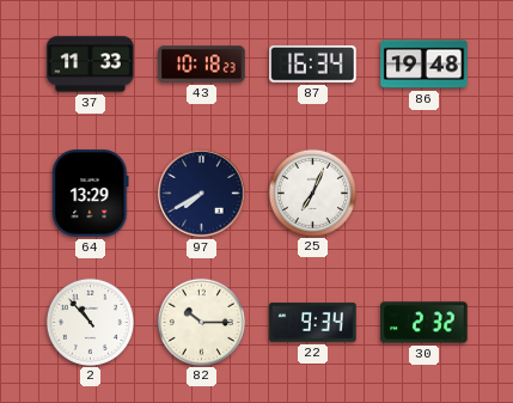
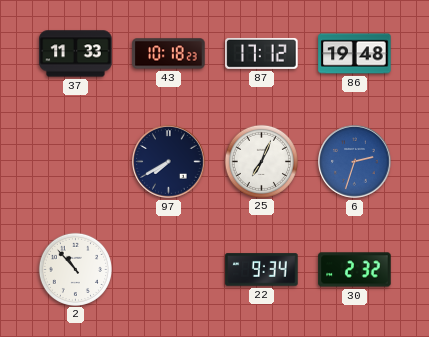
87: 16:34 -> 17:12 (262, 53)
64: 13:29 -> none (91, 194)
6: none -> 2:33 (355, 162)
82: 10:15 -> none (201, 322)
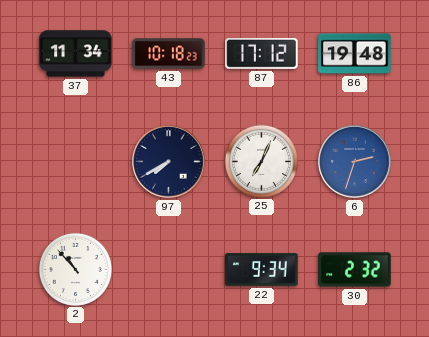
37: 11:33 -> 11:34 (76, 54)
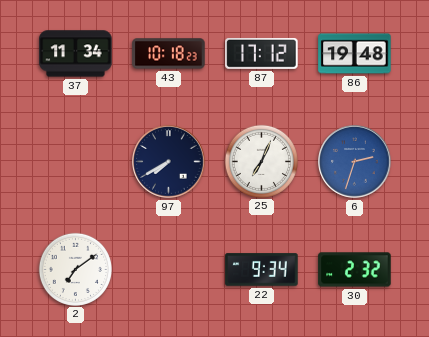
2: 10:53 -> 7:09 (75, 269)
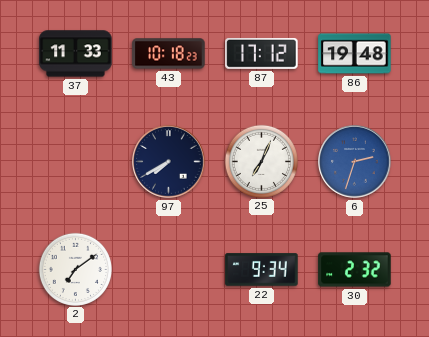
37: 11:34 -> 11:33 (76, 54)
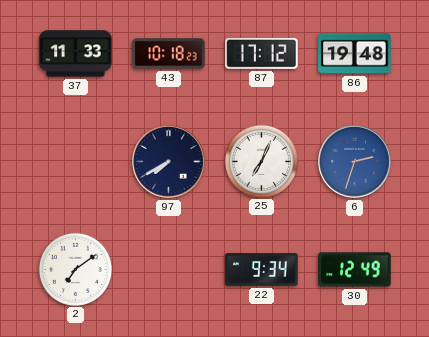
30: 2:32 -> 12:49 (355, 270)
